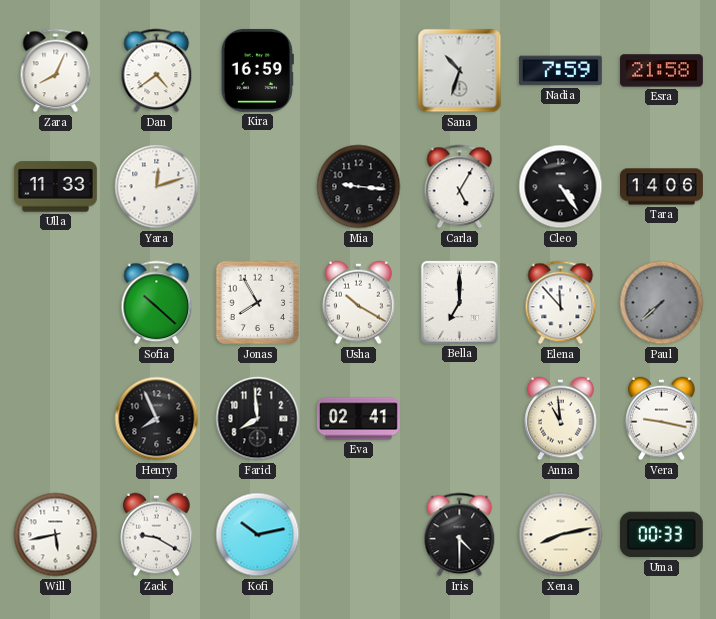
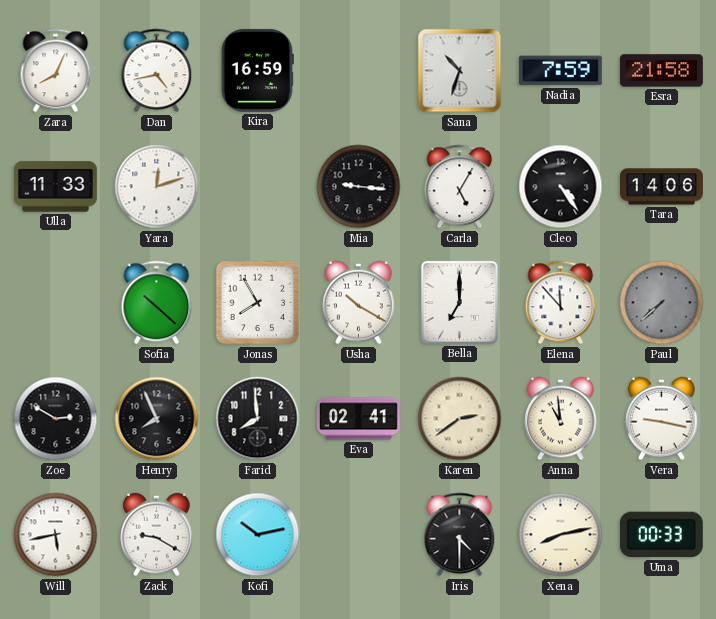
Dan: 4:39 -> 4:43 (157, 71)
Zoe: none -> 2:50 (56, 419)
Karen: none -> 2:39 (460, 419)
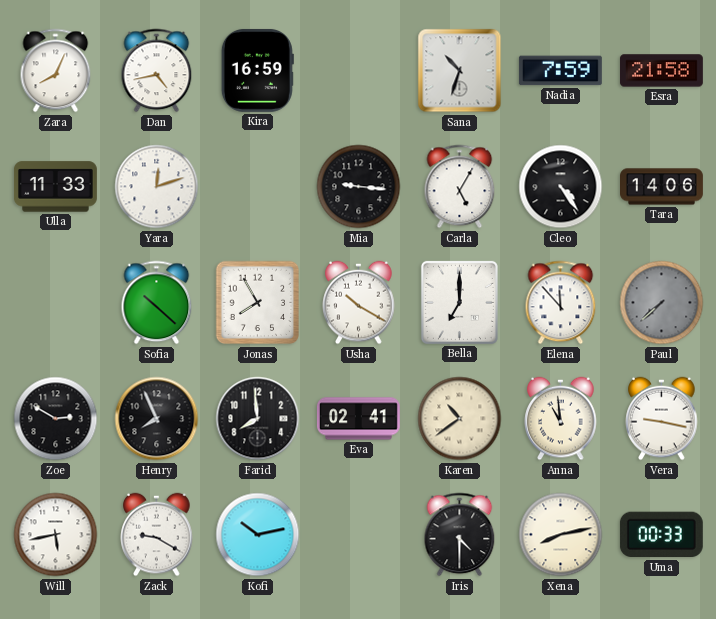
Karen: 2:39 -> 10:39 (460, 419)
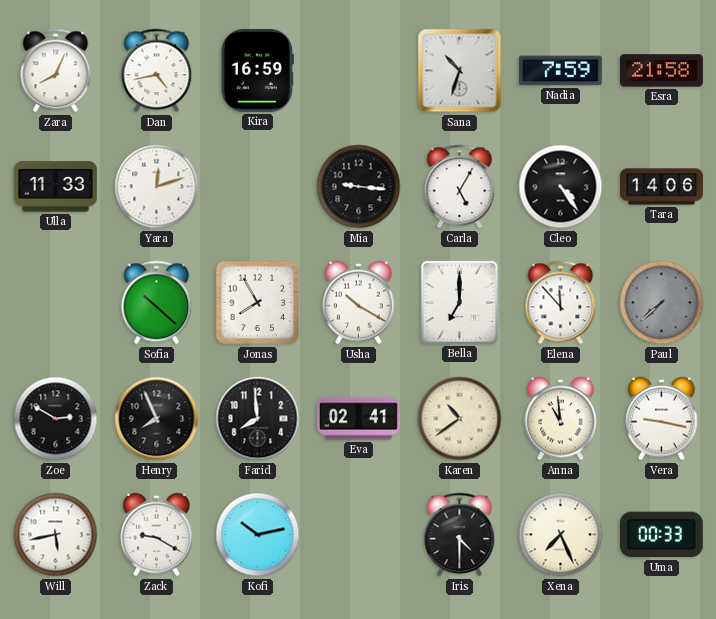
Xena: 8:13 -> 7:26 (561, 535)
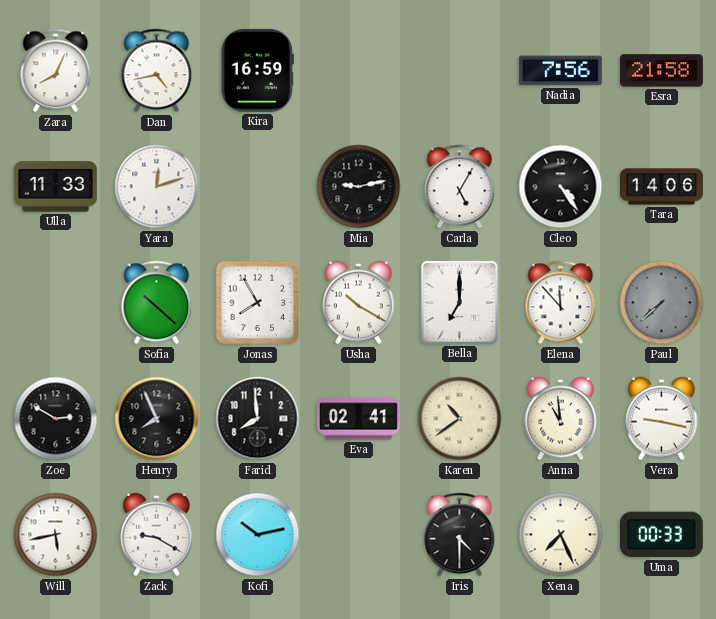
Sana: 10:33 -> none (460, 71)
Nadia: 7:59 -> 7:56 (560, 71)
Mia: 9:16 -> 9:13 (359, 187)
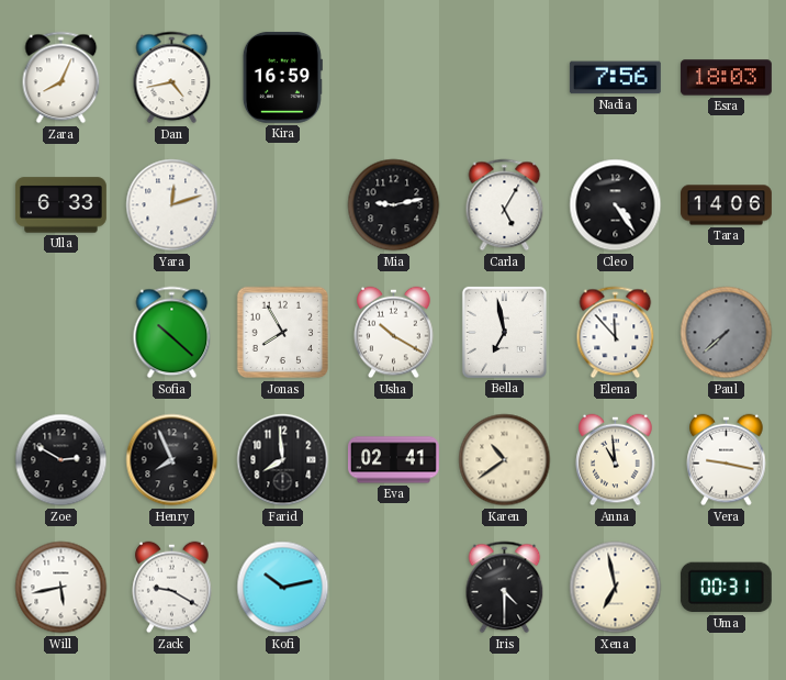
Esra: 21:58 -> 18:03 (726, 78)
Ulla: 11:33 -> 6:33 (60, 205)
Bella: 7:00 -> 6:58 (504, 332)
Xena: 7:26 -> 6:58 (616, 588)
Uma: 00:33 -> 00:31 (726, 588)
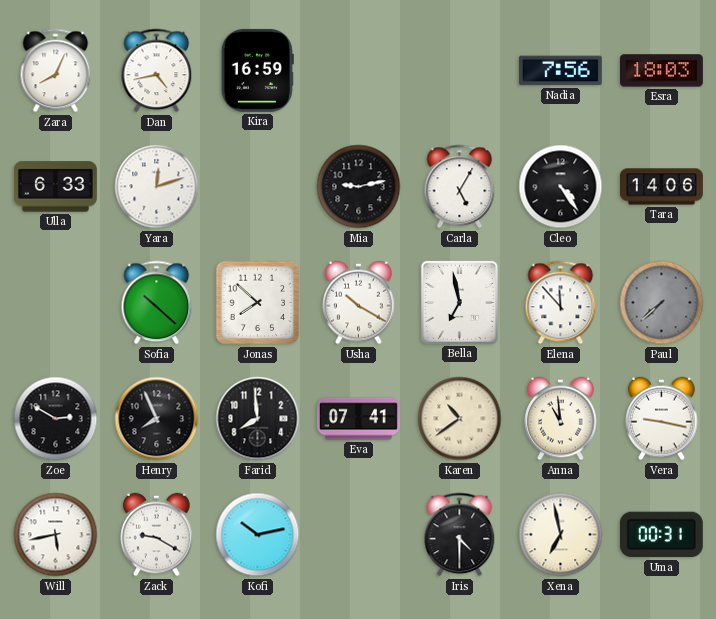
Jonas: 7:55 -> 7:52 (258, 303)
Eva: 02:41 -> 07:41 (358, 419)
